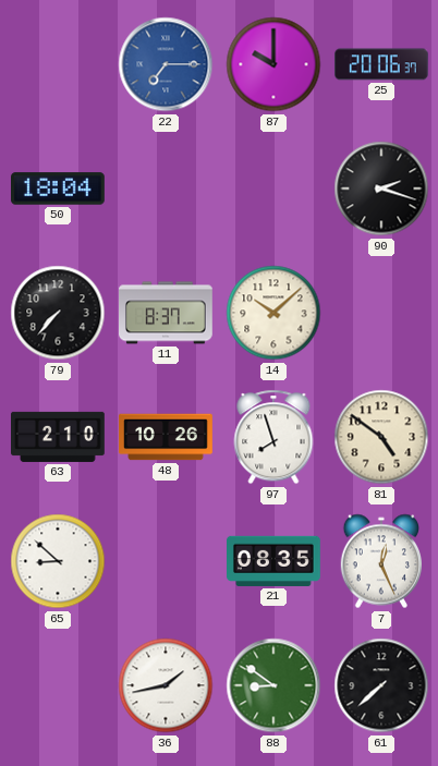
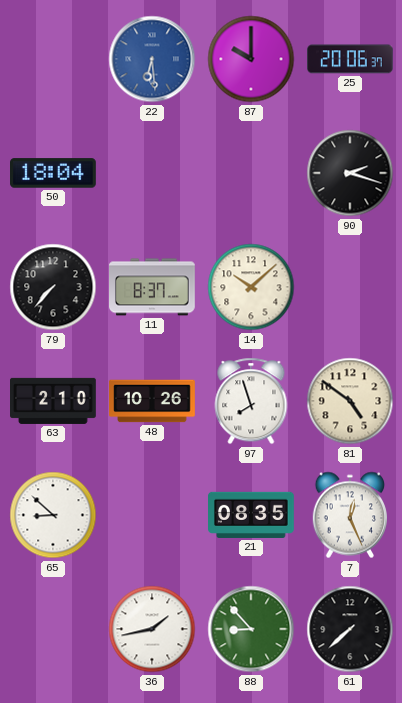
22: 7:15 -> 6:29 (152, 59)
88: 8:51 -> 8:53 (251, 629)
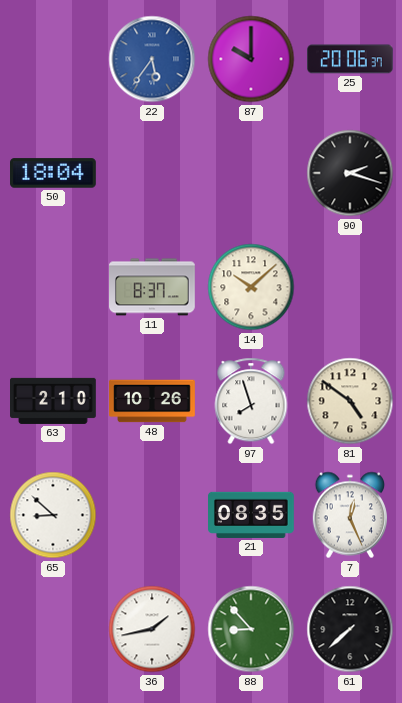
22: 6:29 -> 5:36 (152, 59)
79: 7:37 -> none (53, 287)
